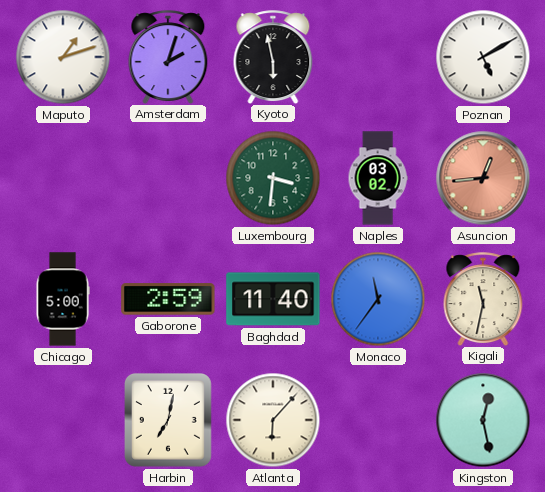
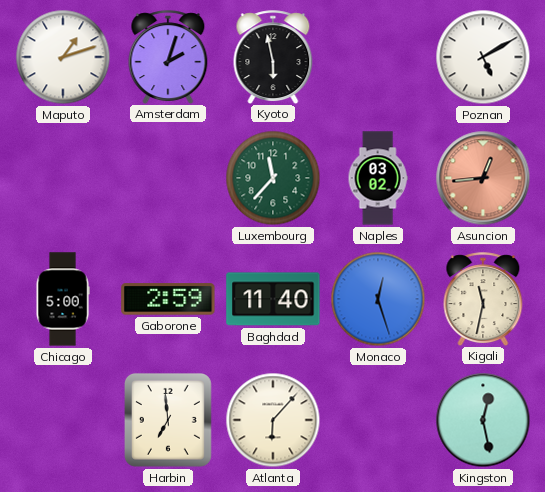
Luxembourg: 3:31 -> 11:37 (273, 178)
Monaco: 11:36 -> 12:27 (378, 299)
Harbin: 7:02 -> 6:59 (168, 420)
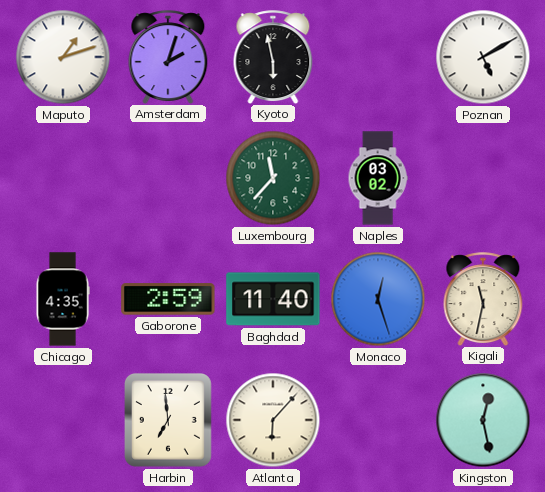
Asuncion: 12:44 -> none (483, 178)
Chicago: 5:00 -> 4:35 (63, 299)
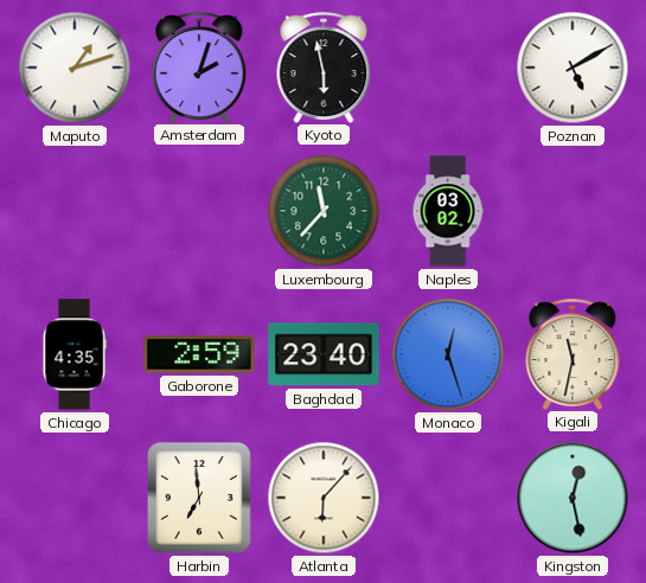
Baghdad: 11:40 -> 23:40 (324, 354)
